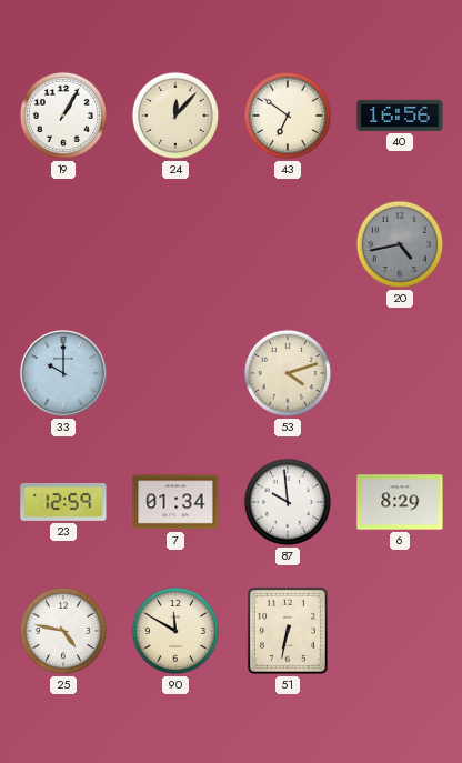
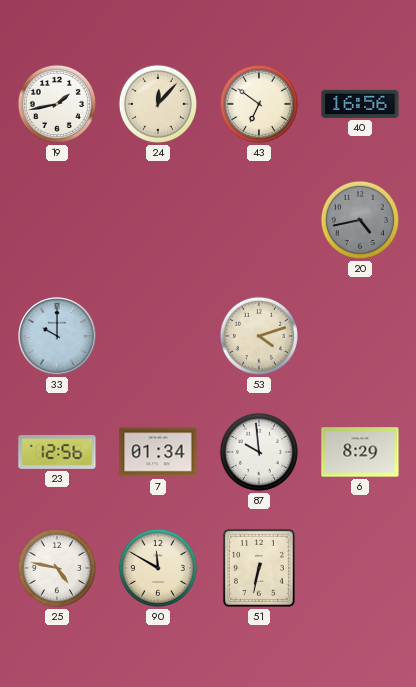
19: 1:05 -> 1:43 (57, 104)
23: 12:59 -> 12:56 (57, 453)
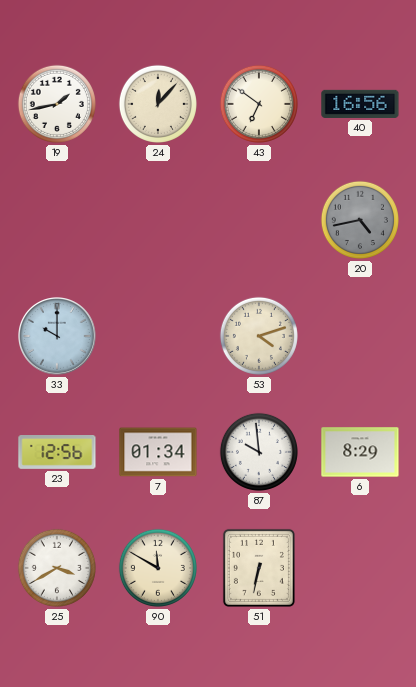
25: 4:47 -> 3:40 (57, 568)
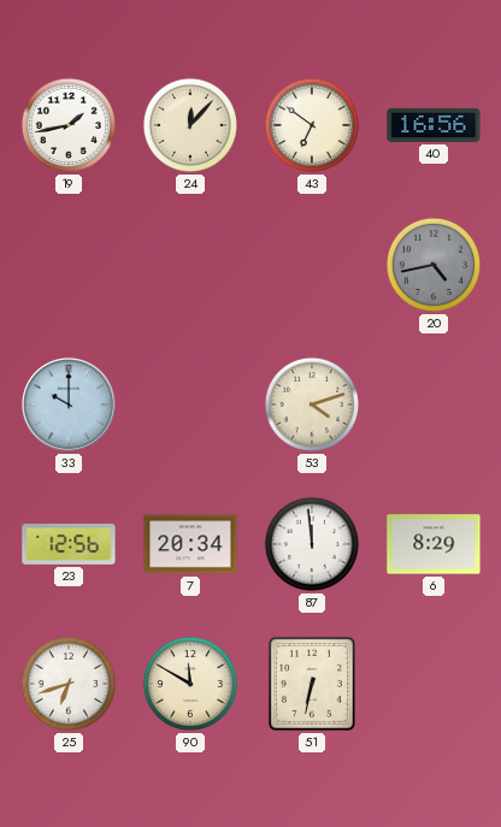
7: 01:34 -> 20:34 (190, 544)
87: 9:59 -> 11:59 (312, 544)
25: 3:40 -> 6:42 (69, 684)
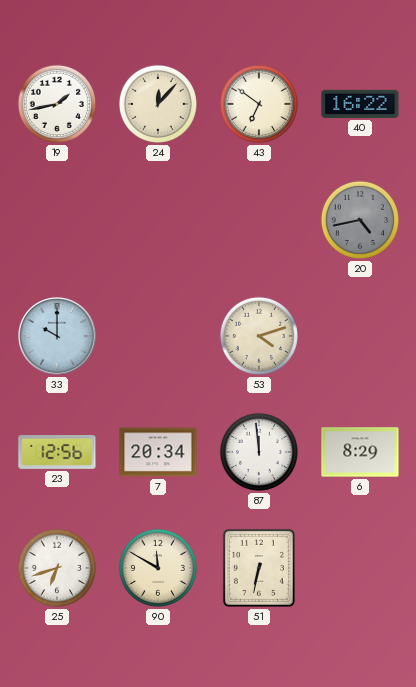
40: 16:56 -> 16:22 (360, 104)
